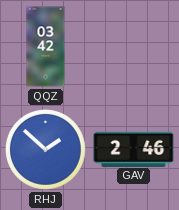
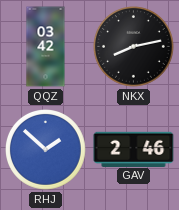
NKX: none -> 8:13 (134, 47)
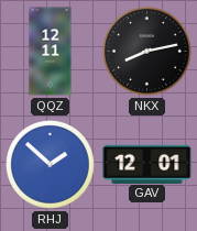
QQZ: 03:42 -> 12:11 (51, 52)
GAV: 2:46 -> 12:01 (147, 164)
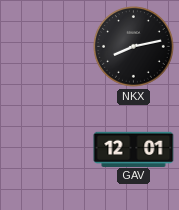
QQZ: 12:11 -> none (51, 52)
RHJ: 1:52 -> none (51, 165)
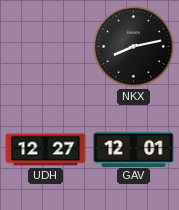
UDH: none -> 12:27 (46, 150)
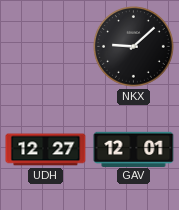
NKX: 8:13 -> 9:08 (134, 47)
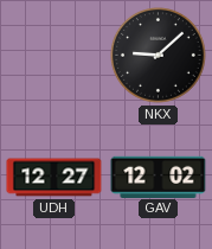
GAV: 12:01 -> 12:02 (159, 177)
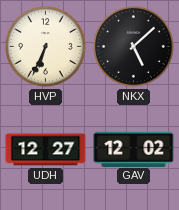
HVP: none -> 6:34 (46, 47)
NKX: 9:08 -> 5:08 (134, 47)
